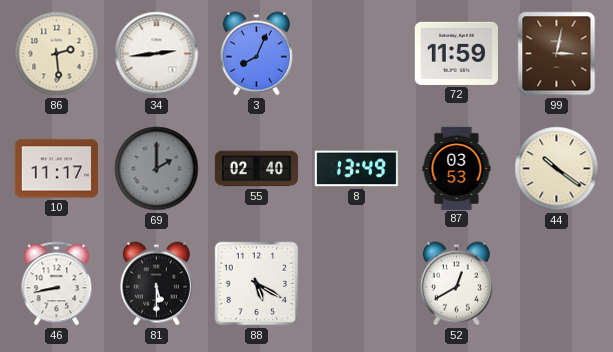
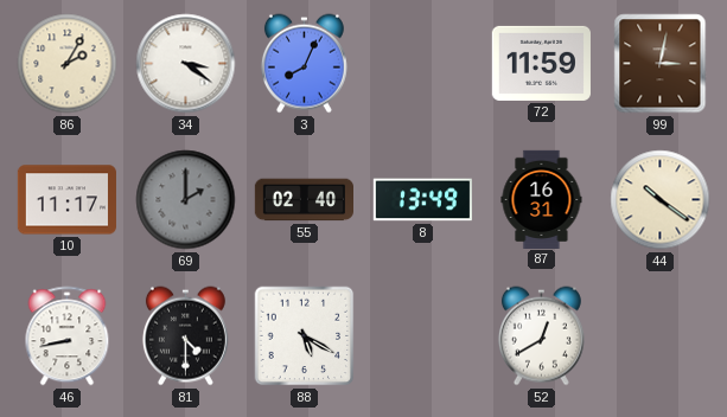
86: 2:29 -> 2:05 (68, 64)
34: 2:44 -> 3:21 (186, 64)
87: 03:53 -> 16:31 (542, 199)
81: 5:30 -> 4:30 (185, 336)
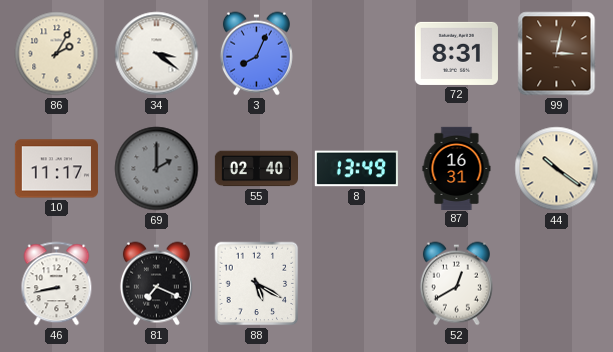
72: 11:59 -> 8:31 (456, 53)
81: 4:30 -> 7:19 (156, 284)
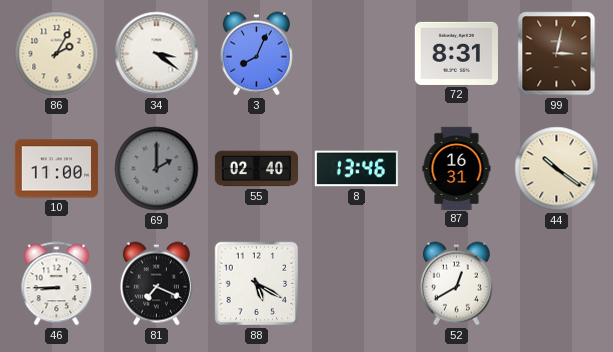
10: 11:17 -> 11:00 (56, 169)
8: 13:49 -> 13:46 (356, 169)
46: 8:43 -> 8:45 (57, 284)
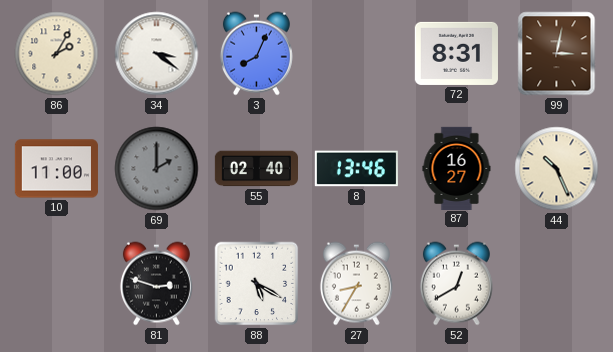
87: 16:31 -> 16:27 (457, 168)
44: 10:21 -> 10:26 (557, 169)
46: 8:45 -> none (57, 284)
81: 7:19 -> 2:48 (156, 284)
27: none -> 8:35 (356, 284)
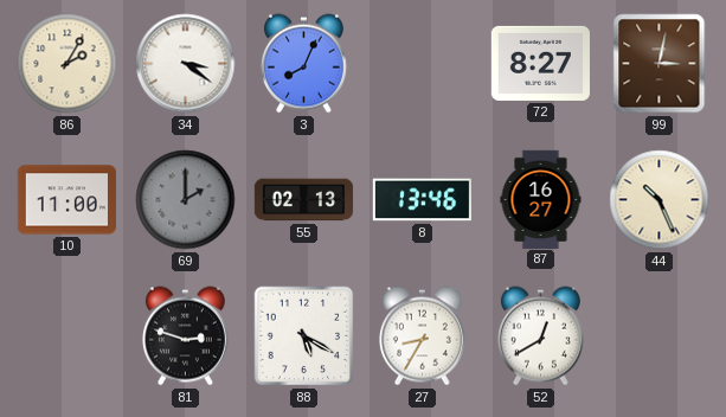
72: 8:31 -> 8:27 (540, 63)
55: 02:40 -> 02:13 (303, 200)
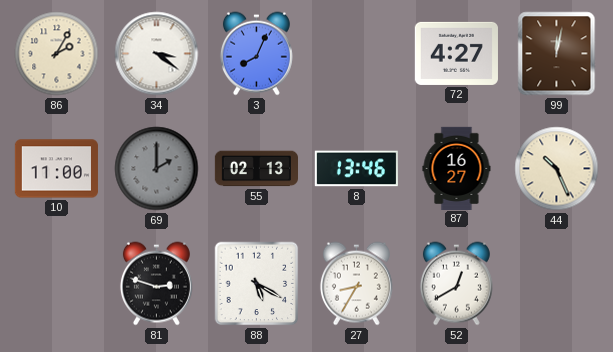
72: 8:27 -> 4:27 (456, 53)
99: 3:02 -> 12:02 (557, 54)
